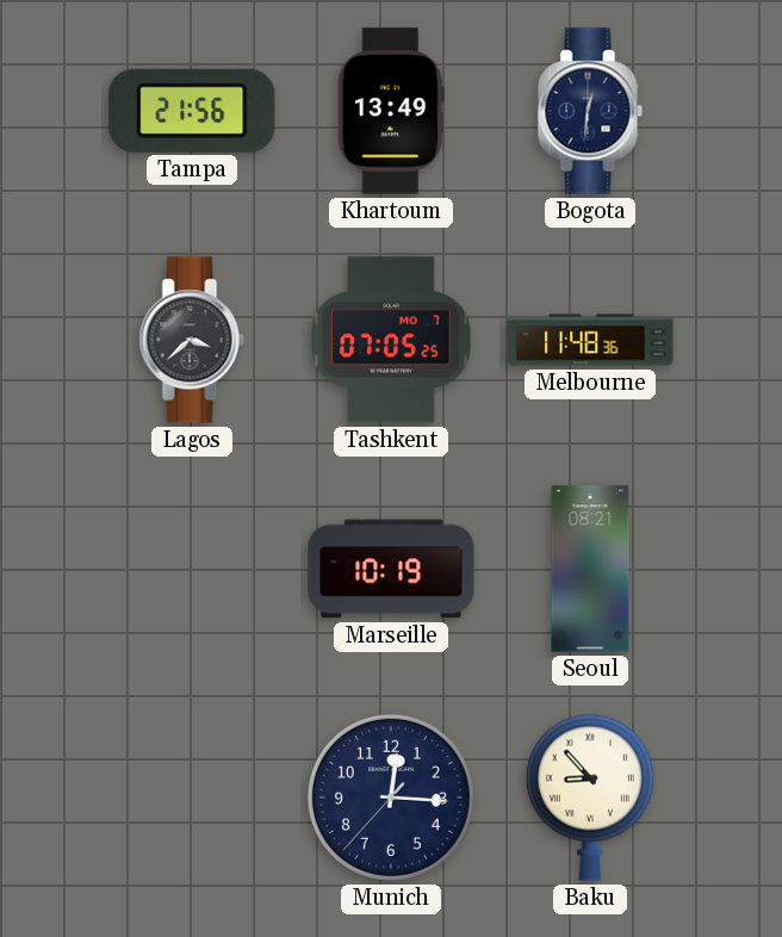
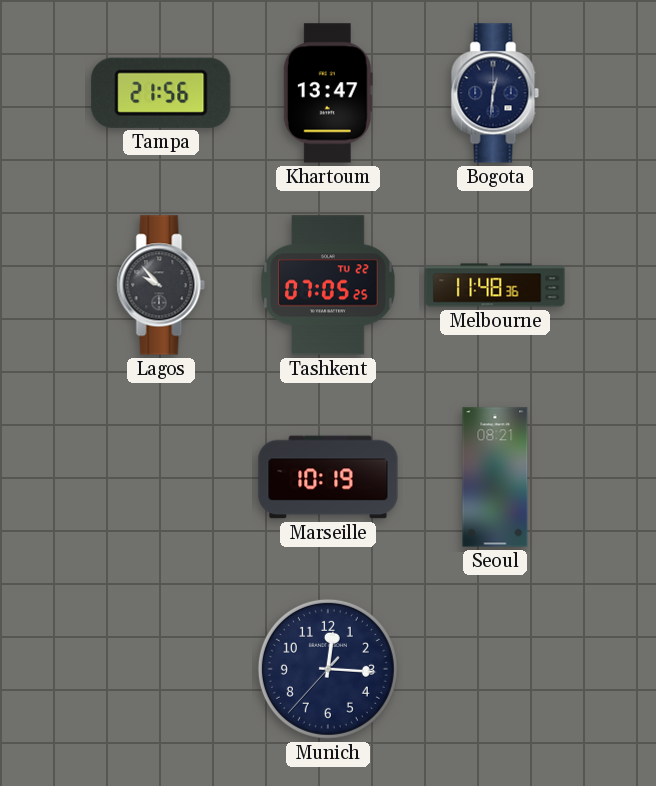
Khartoum: 13:49 -> 13:47 (328, 93)
Lagos: 3:38 -> 9:53 (161, 285)
Tashkent date: MO 7 -> TU 22 (328, 285)
Baku: 8:53 -> none (590, 798)
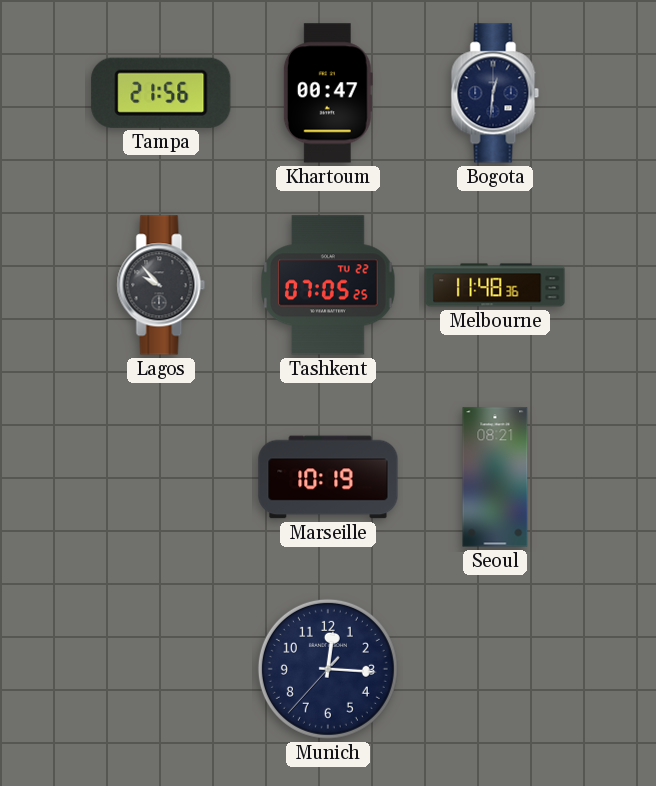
Khartoum: 13:47 -> 00:47 (328, 93)
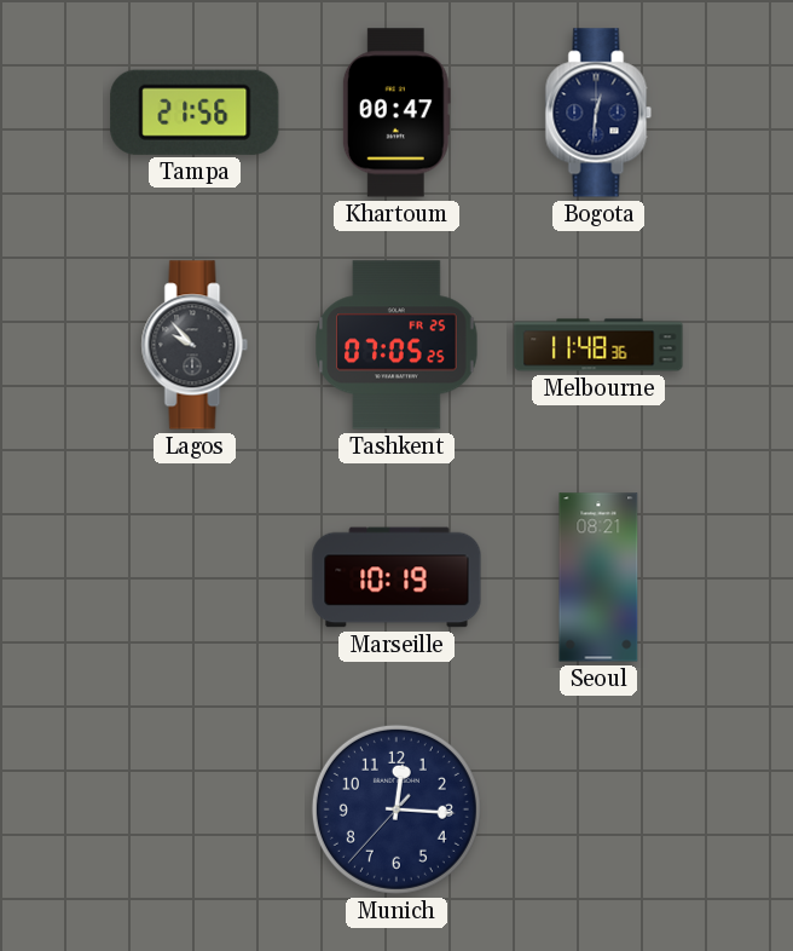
Tashkent date: TU 22 -> FR 25 (396, 345)
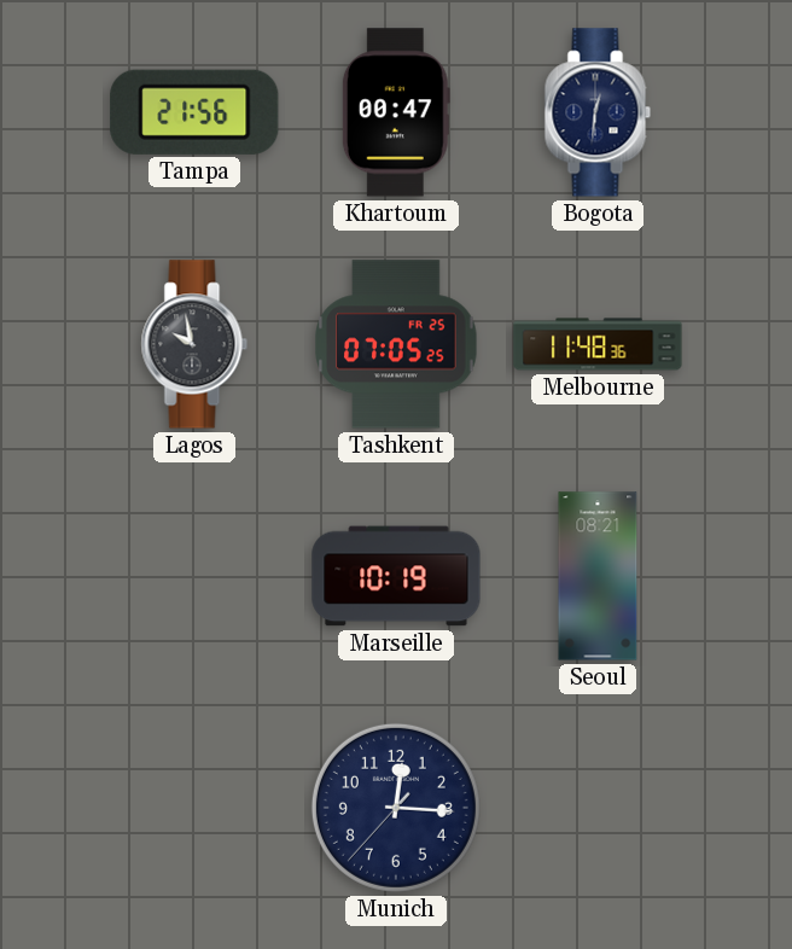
Lagos: 9:53 -> 9:58 (194, 344)
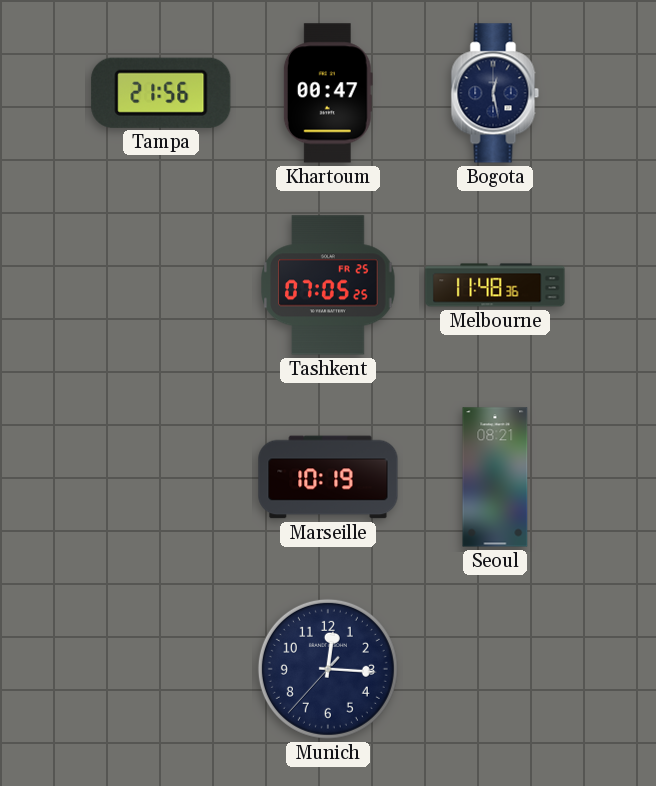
Bogota: 12:31 -> 12:28 (495, 93)
Lagos: 9:58 -> none (194, 344)
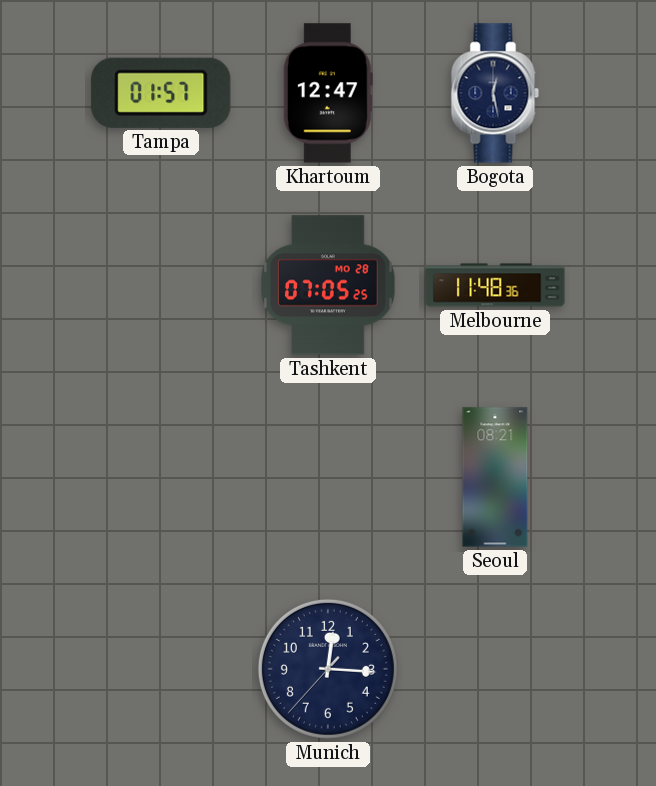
Tampa: 21:56 -> 01:57 (161, 93)
Khartoum: 00:47 -> 12:47 (328, 93)
Tashkent date: FR 25 -> MO 28 (328, 285)
Marseille: 10:19 -> none (328, 477)
